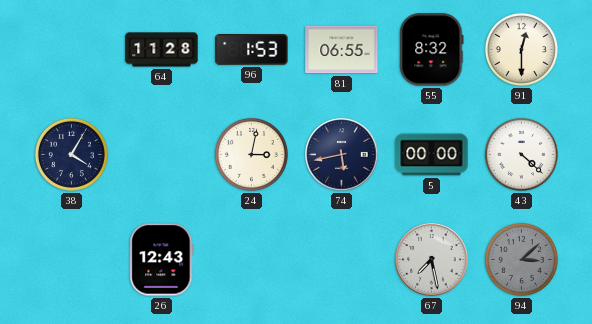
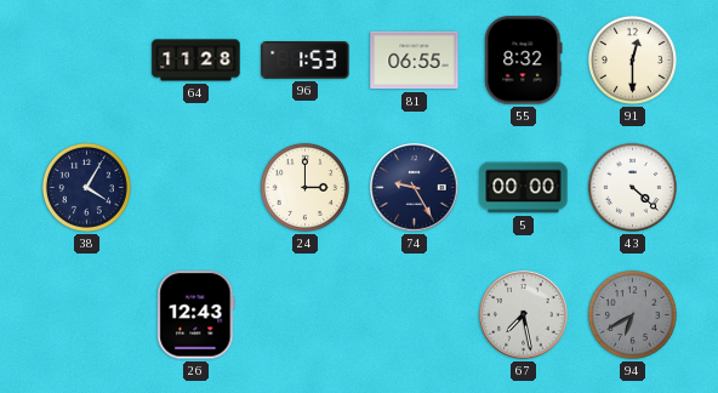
24: 3:02 -> 3:00 (304, 187)
74: 5:43 -> 9:25 (415, 188)
94: 3:08 -> 6:40 (632, 314)
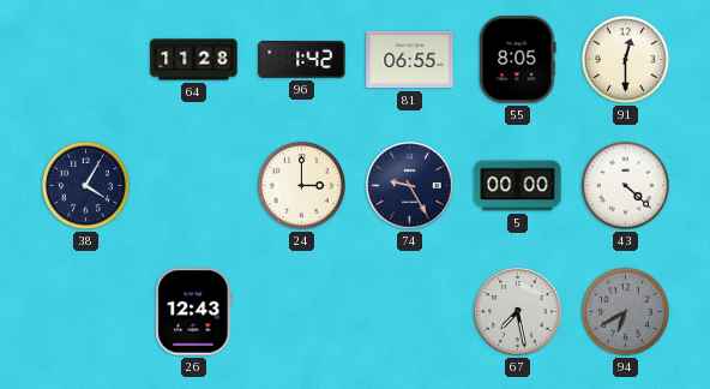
96: 1:53 -> 1:42 (302, 60)
55: 8:32 -> 8:05 (518, 60)
